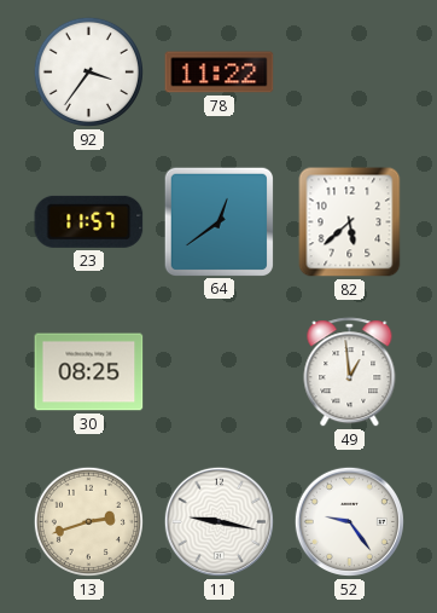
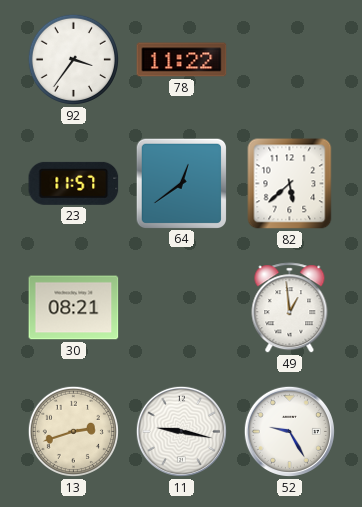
30: 08:25 -> 08:21 (74, 308)
52: 9:24 -> 9:25 (289, 431)
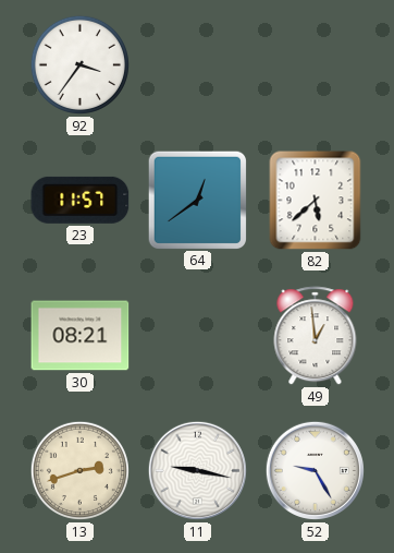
78: 11:22 -> none (182, 60)
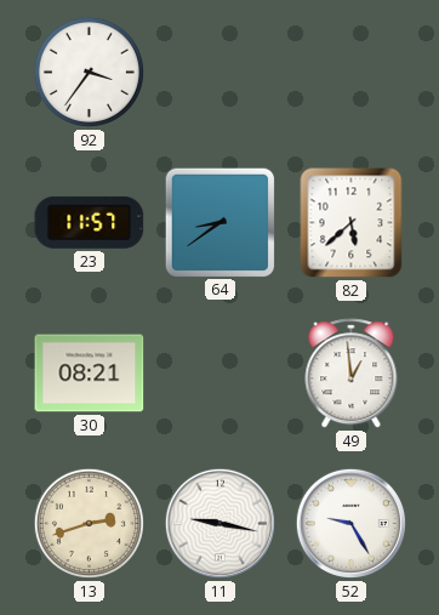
64: 12:39 -> 8:39 (219, 222)
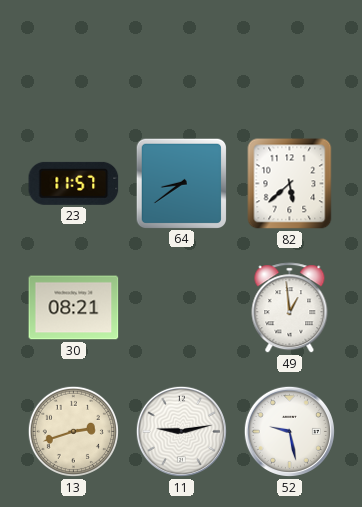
92: 3:36 -> none (89, 72)
11: 9:17 -> 9:13 (181, 431)
52: 9:25 -> 9:28 (289, 431)
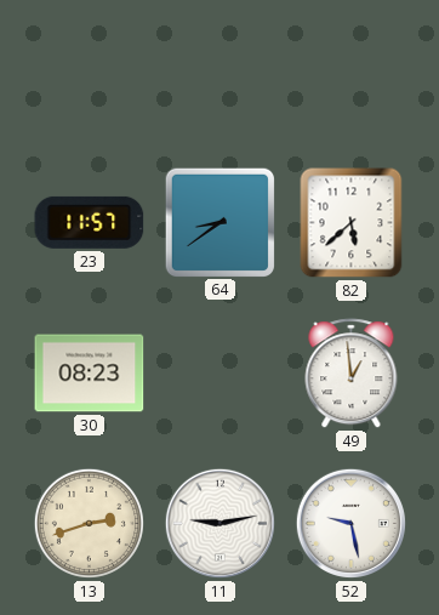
30: 08:21 -> 08:23 (90, 374)
